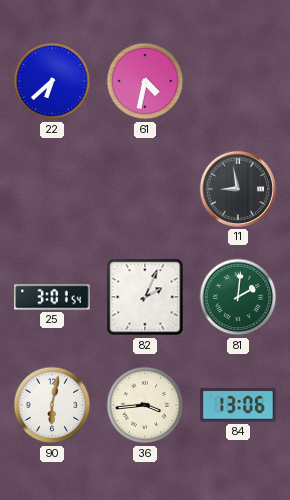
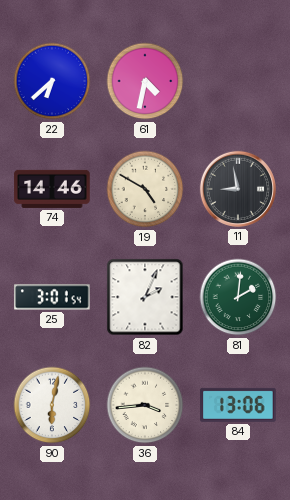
74: none -> 14:46 (52, 189)
19: none -> 4:50 (145, 189)
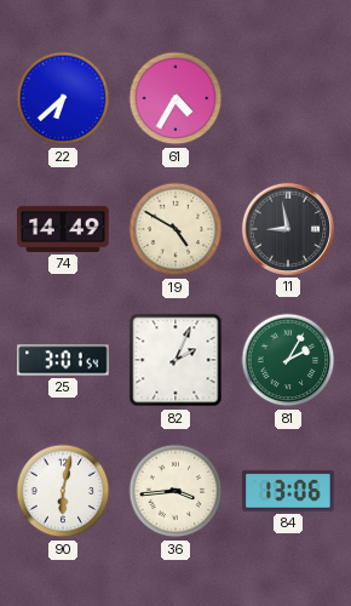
61: 4:32 -> 4:35 (175, 98)
74: 14:46 -> 14:49 (63, 229)
81: 2:01 -> 2:05 (288, 360)
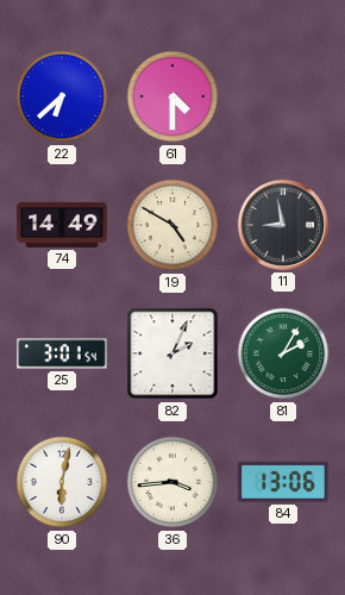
61: 4:35 -> 4:30 (172, 96)
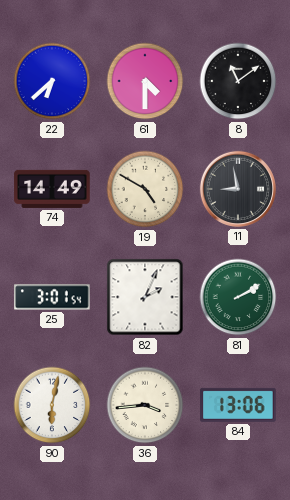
8: none -> 11:09 (238, 81)
81: 2:05 -> 2:10 (238, 297)
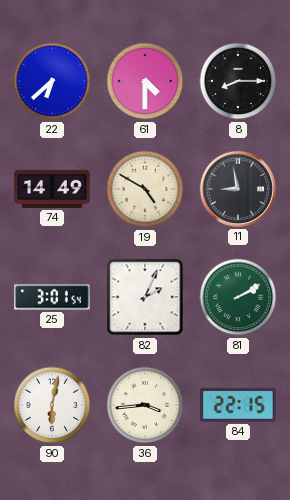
8: 11:09 -> 8:15 (238, 81)
84: 13:06 -> 22:15 (238, 405)
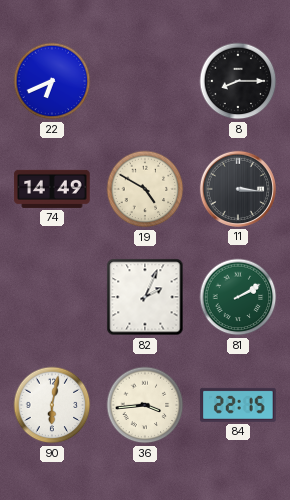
22: 6:38 -> 6:41 (52, 81)
61: 4:30 -> none (145, 81)
11: 8:58 -> 3:16 (238, 189)
25: 3:01 -> none (52, 297)
